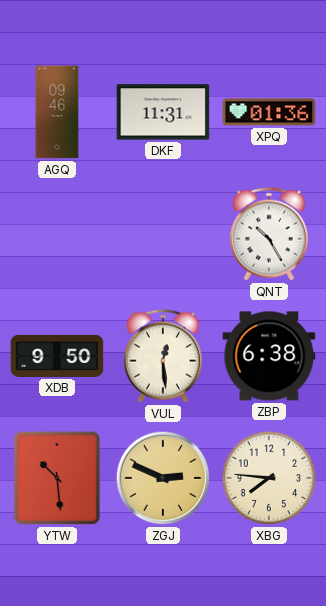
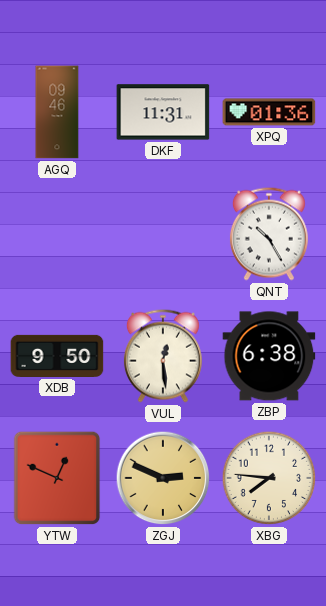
YTW: 10:29 -> 12:49 (57, 478)
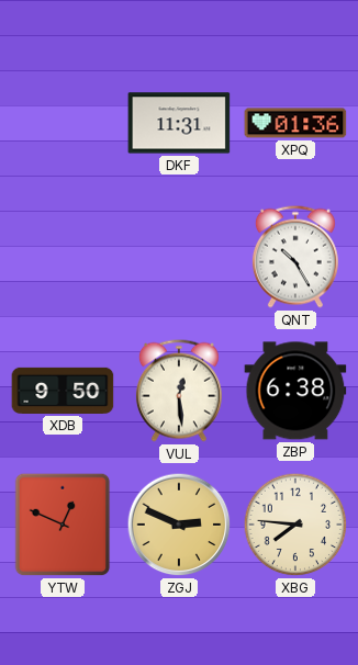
AGQ: 09:46 -> none (57, 112)
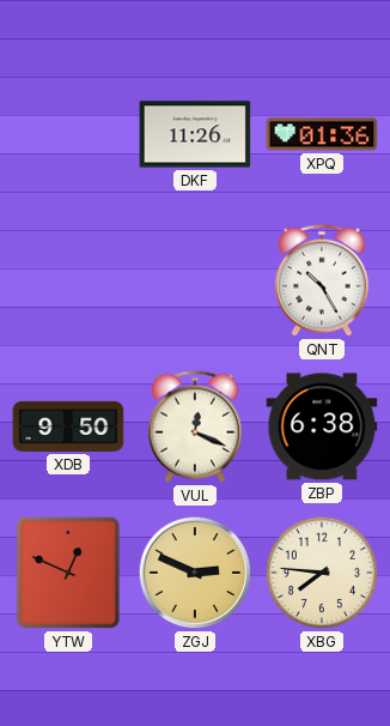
DKF: 11:31 -> 11:26 (195, 134)
VUL: 12:29 -> 12:19 (195, 426)
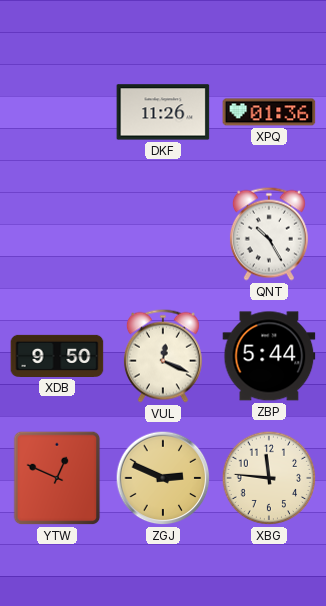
ZBP: 6:38 -> 5:44 (269, 356)
XBG: 7:46 -> 11:46 (269, 478)
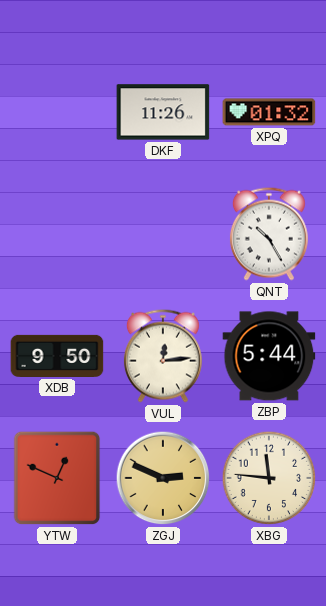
XPQ: 01:36 -> 01:32 (269, 112)
VUL: 12:19 -> 12:14 (163, 356)
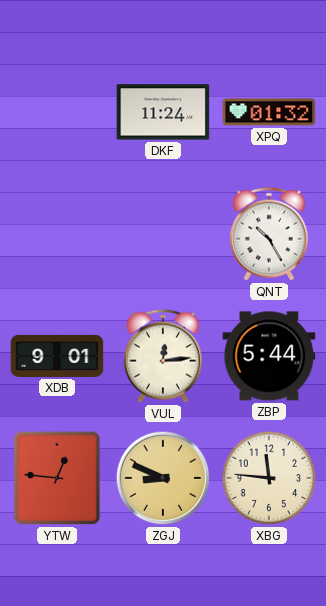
DKF: 11:26 -> 11:24 (163, 112)
XDB: 9:50 -> 9:01 (57, 356)
YTW: 12:49 -> 12:46 (57, 478)
ZGJ: 2:49 -> 8:49 (163, 478)
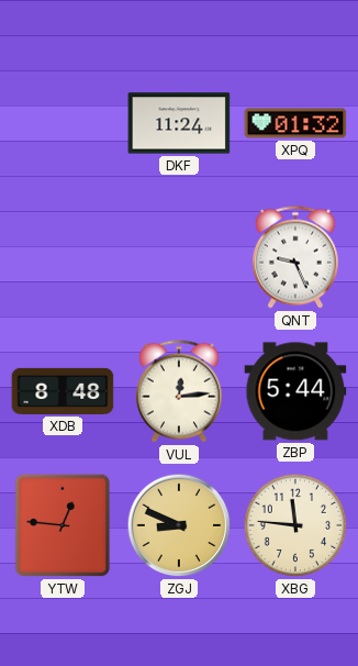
QNT: 10:25 -> 9:26 (295, 257)
XDB: 9:01 -> 8:48 (63, 391)
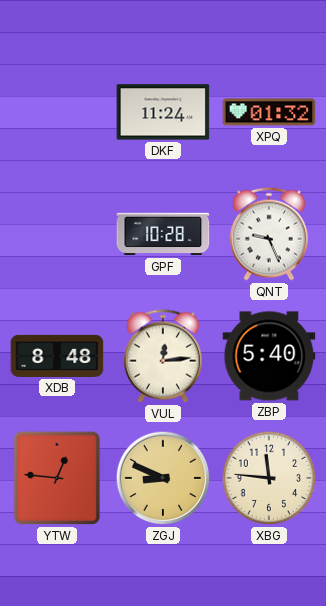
GPF: none -> 10:28 (163, 234)
ZBP: 5:44 -> 5:40 (269, 356)
